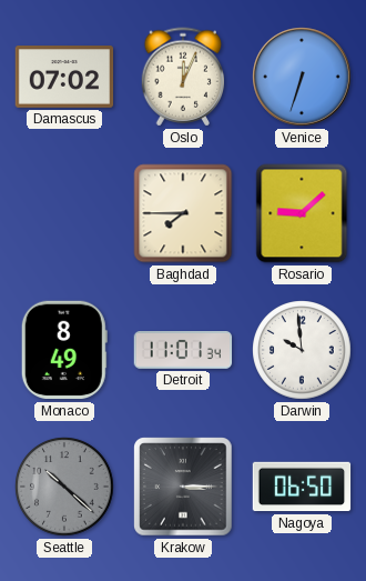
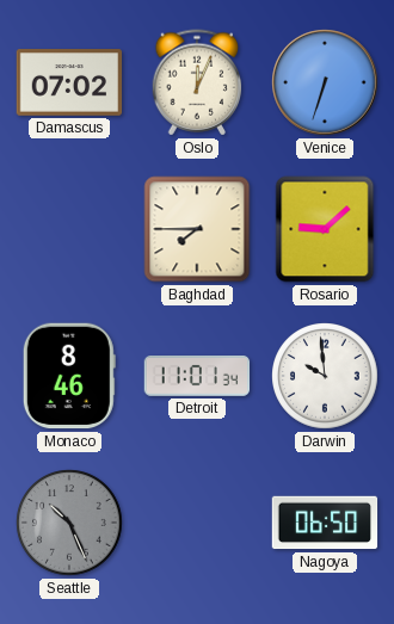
Monaco: 8:49 -> 8:46 (69, 376)
Seattle: 10:22 -> 10:26 (69, 523)
Krakow: 3:15 -> none (183, 487)
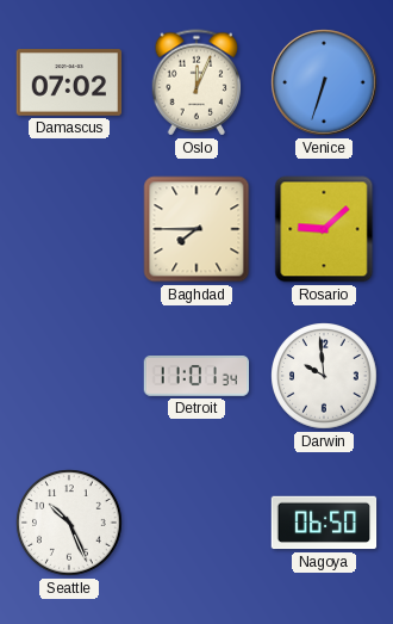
Monaco: 8:46 -> none (69, 376)
Seattle dial: grey -> white (69, 523)
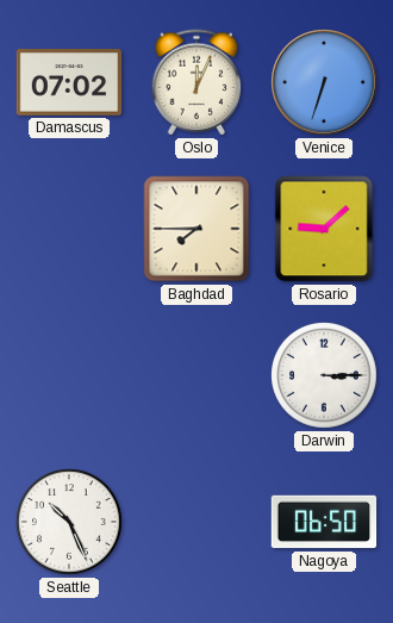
Detroit: 11:01 -> none (196, 377)
Darwin: 9:59 -> 3:15 (324, 375)
